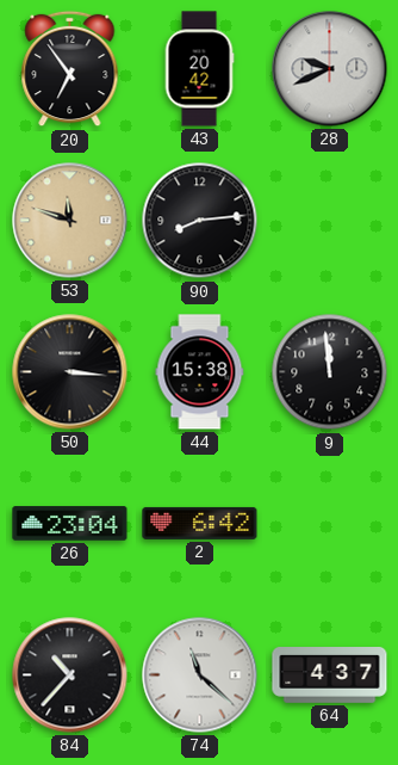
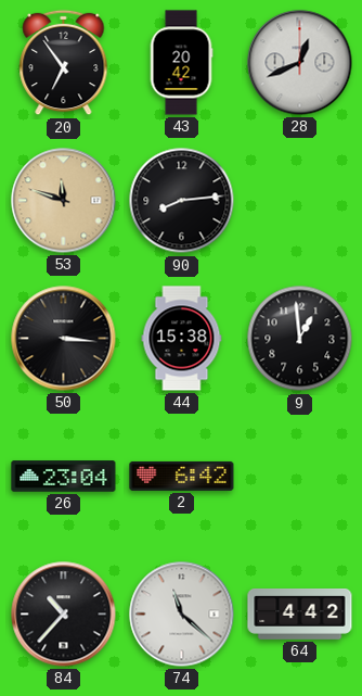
28: 9:41 -> 12:41 (300, 63)
9: 11:59 -> 12:59 (300, 339)
64: 4:37 -> 4:42 (300, 615)
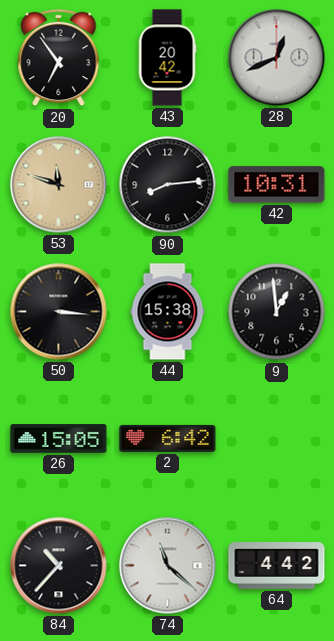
42: none -> 10:31 (277, 185)
26: 23:04 -> 15:05 (59, 439)
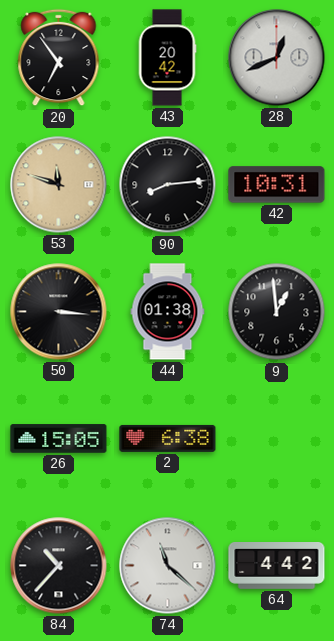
44: 15:38 -> 01:38 (168, 312)
2: 6:42 -> 6:38 (168, 438)
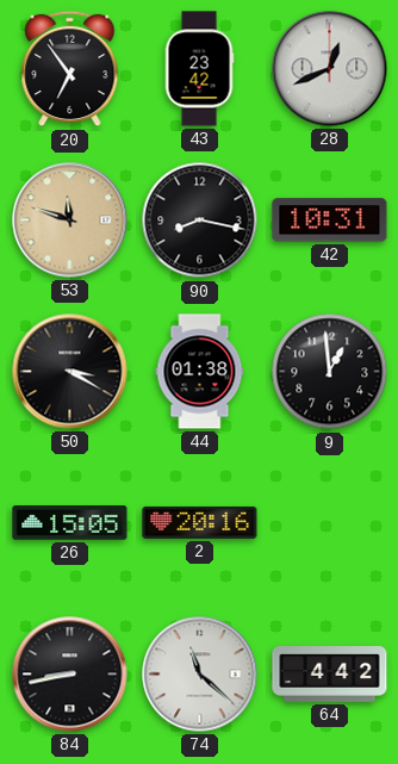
43: 20:42 -> 23:42 (199, 69)
90: 8:14 -> 8:17 (200, 220)
50: 3:16 -> 3:20 (70, 372)
2: 6:38 -> 20:16 (200, 522)
84: 10:37 -> 8:43 (70, 675)
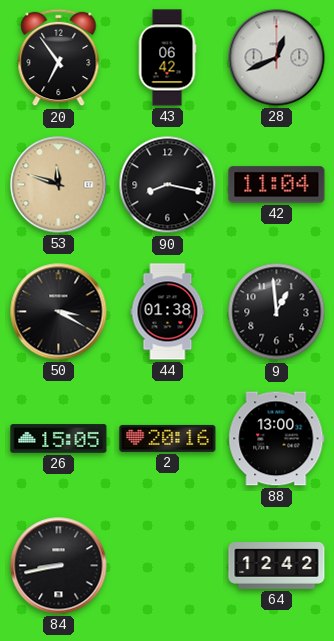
43: 23:42 -> 06:42 (167, 58)
42: 10:31 -> 11:04 (277, 185)
88: none -> 13:00 (277, 439)
74: 11:22 -> none (200, 675)
64: 4:42 -> 12:42 (277, 566)
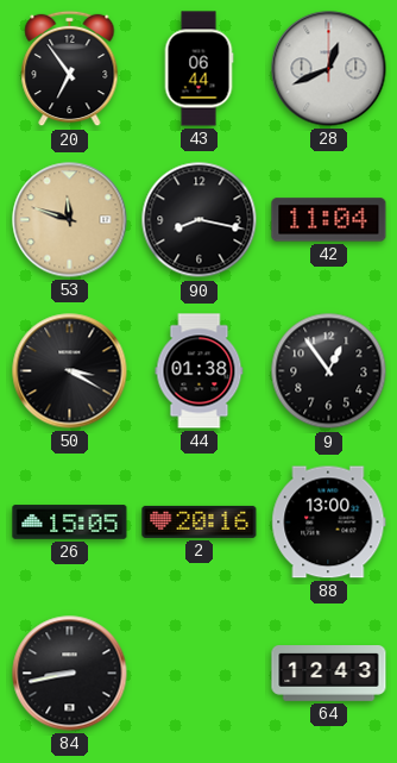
43: 06:42 -> 06:44 (198, 69)
9: 12:59 -> 12:54 (329, 371)
64: 12:42 -> 12:43 (329, 674)
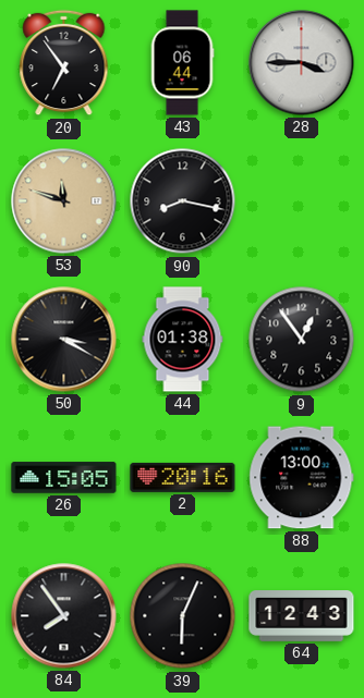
28: 12:41 -> 3:45 (302, 63)
42: 11:04 -> none (329, 220)
84: 8:43 -> 7:54 (64, 616)
39: none -> 6:04 (183, 616)
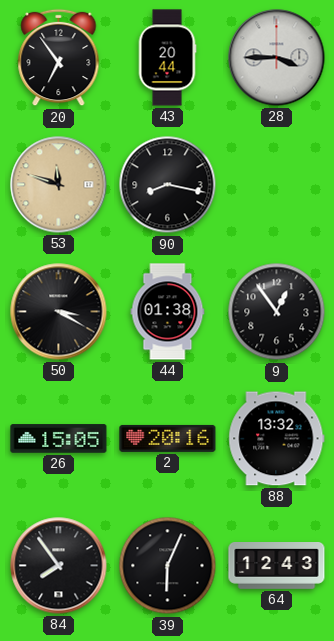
43: 06:44 -> 20:44 (167, 58)
88: 13:00 -> 13:32 (277, 439)
